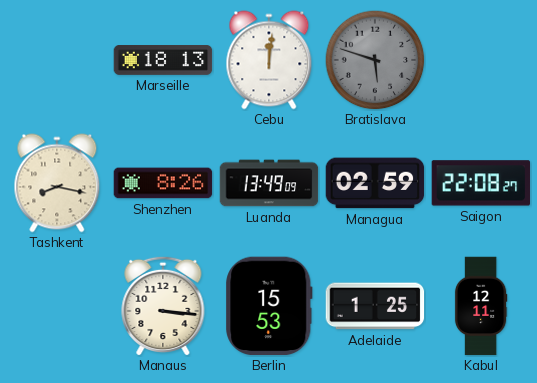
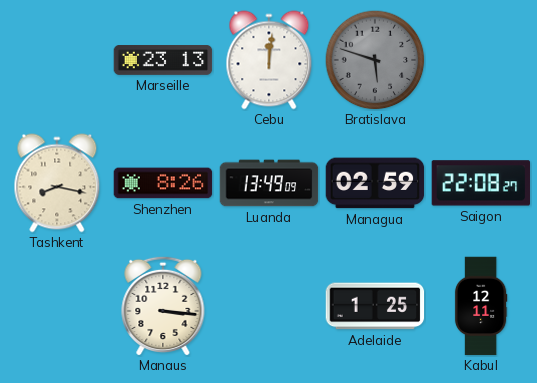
Marseille: 18:13 -> 23:13 (163, 61)
Berlin: 15:53 -> none (269, 306)
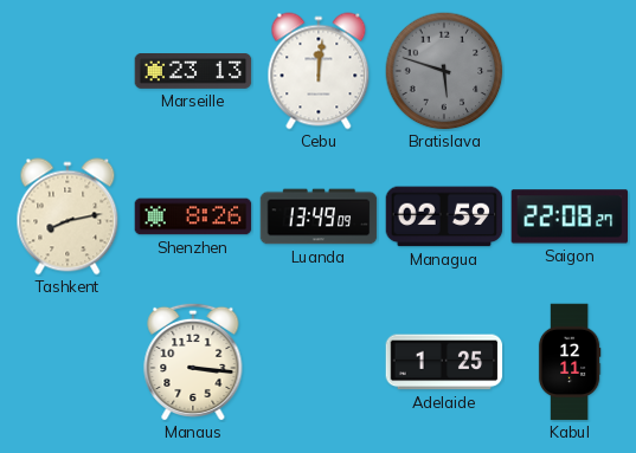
Tashkent: 8:17 -> 8:13 (68, 216)
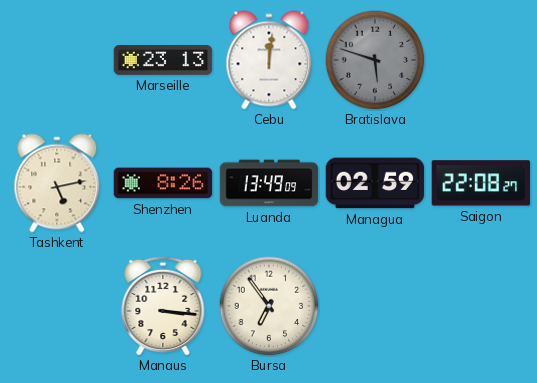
Tashkent: 8:13 -> 5:13 (57, 183)
Bursa: none -> 6:54 (269, 306)
Adelaide: 1:25 -> none (444, 362)
Kabul: 12:11 -> none (570, 362)
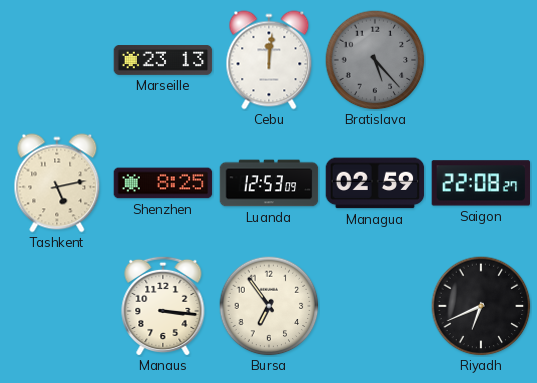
Bratislava: 5:48 -> 5:23 (375, 60)
Shenzhen: 8:26 -> 8:25 (163, 183)
Luanda: 13:49 -> 12:53 (269, 183)
Riyadh: none -> 6:41 (481, 306)
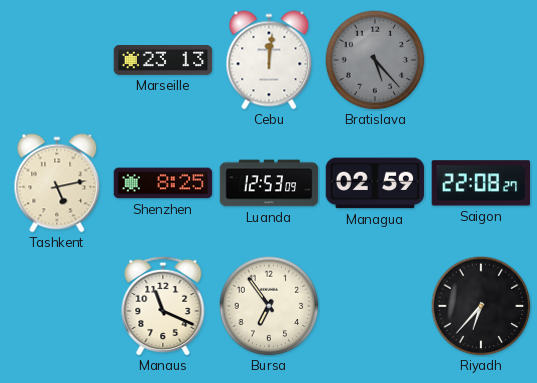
Manaus: 3:16 -> 11:19 (163, 306)
Riyadh: 6:41 -> 6:37 (481, 306)
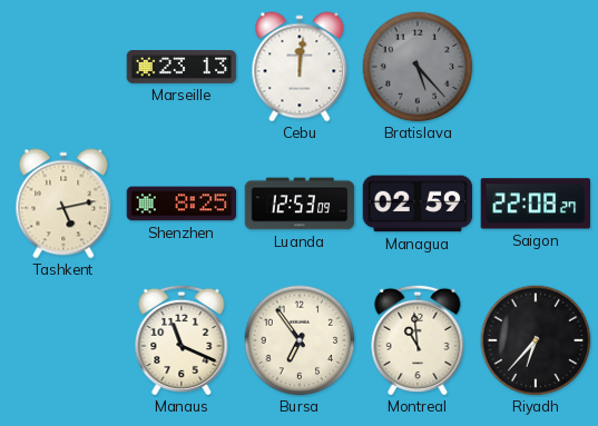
Montreal: none -> 10:59 (418, 340)
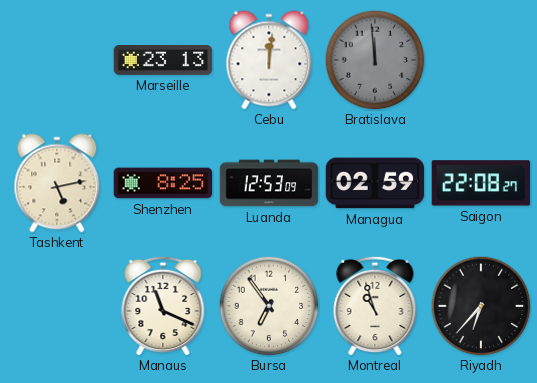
Bratislava: 5:23 -> 11:59 (375, 60)
Montreal: 10:59 -> 10:57 (375, 306)
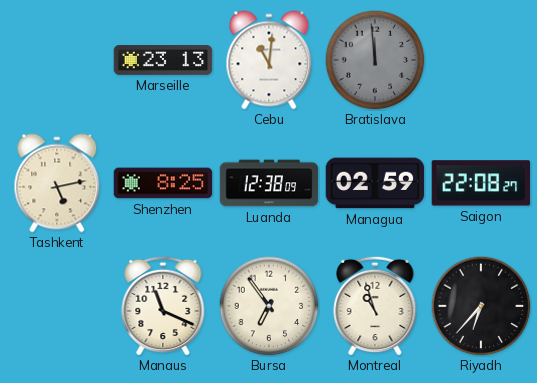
Cebu: 12:01 -> 11:01 (269, 60)
Luanda: 12:53 -> 12:38 (269, 183)
